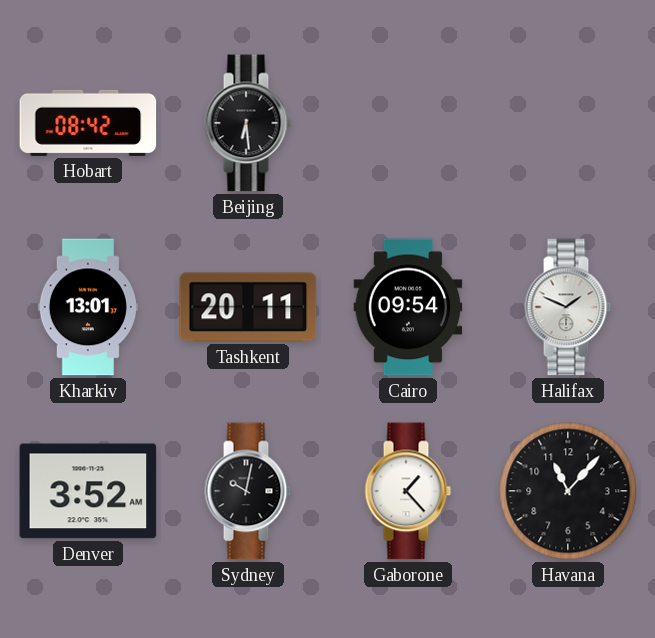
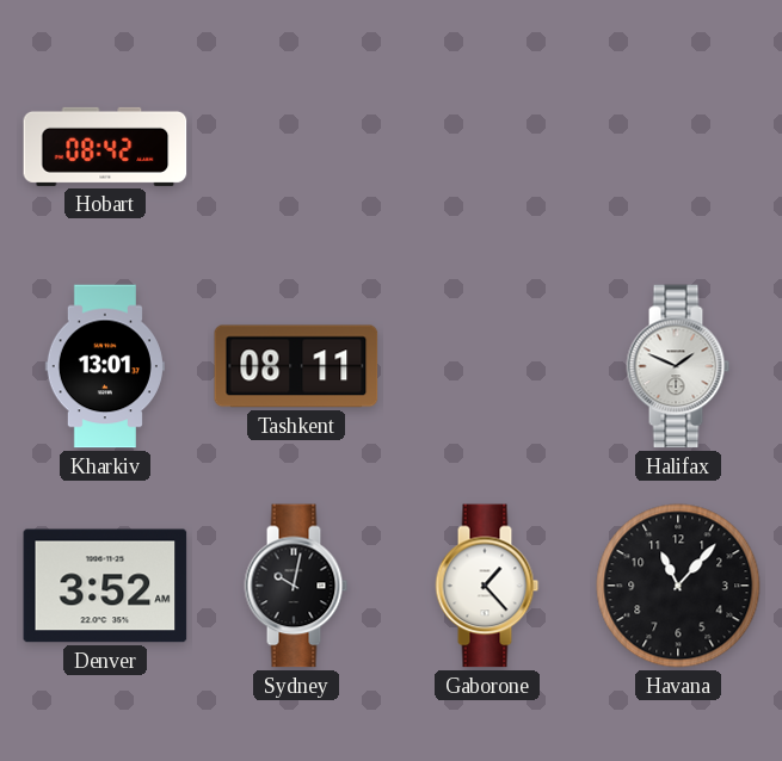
Beijing: 6:29 -> none (248, 123)
Tashkent: 20:11 -> 08:11 (296, 366)
Cairo: 09:54 -> none (408, 307)
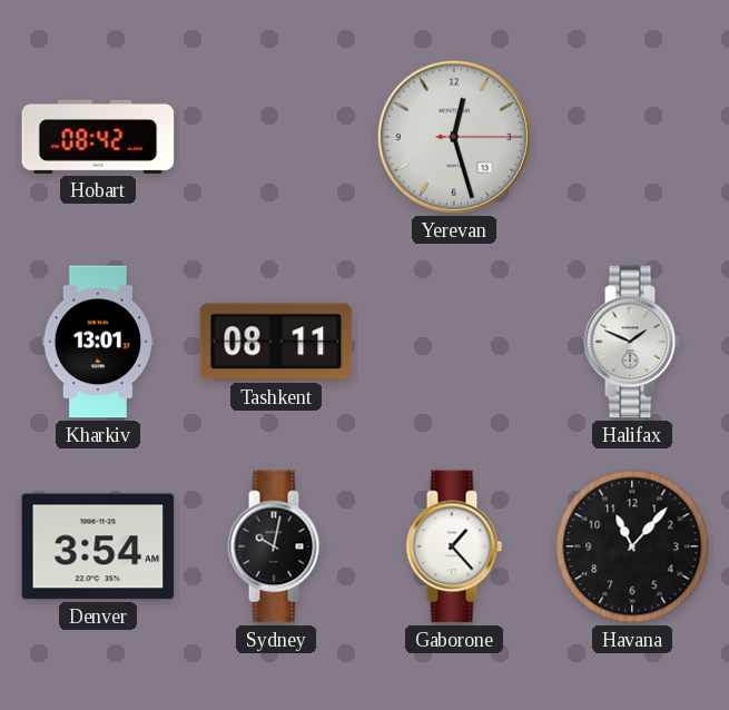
Yerevan: none -> 12:27 (454, 137)
Denver: 3:52 -> 3:54 (98, 546)
